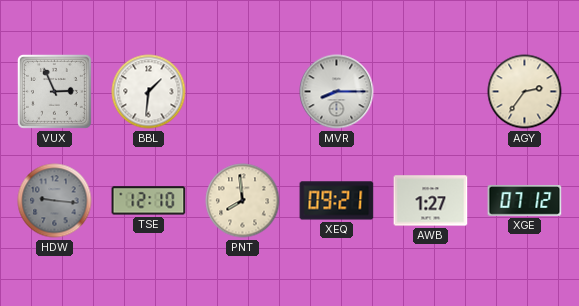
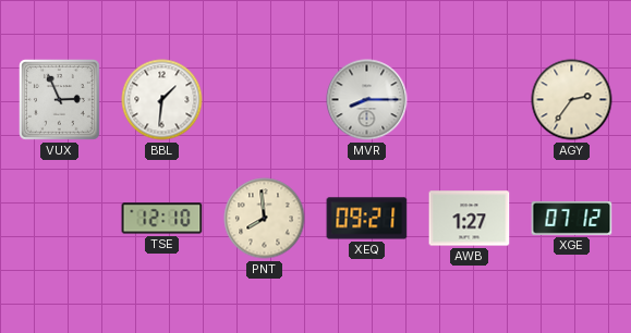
HDW: 9:16 -> none (55, 201)
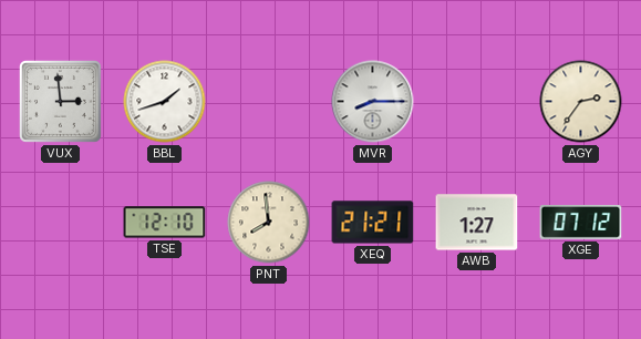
VUX: 2:56 -> 2:59 (60, 101)
BBL: 1:31 -> 1:42 (165, 102)
XEQ: 09:21 -> 21:21 (373, 223)
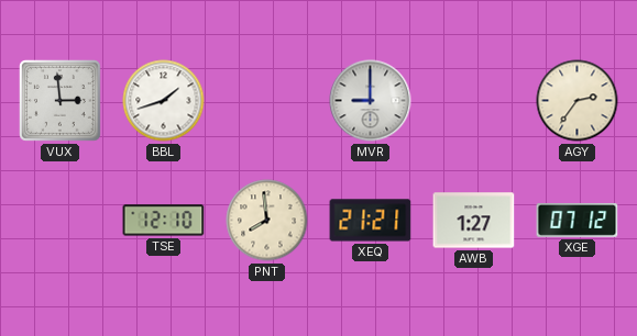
MVR: 8:15 -> 9:00 (371, 101)
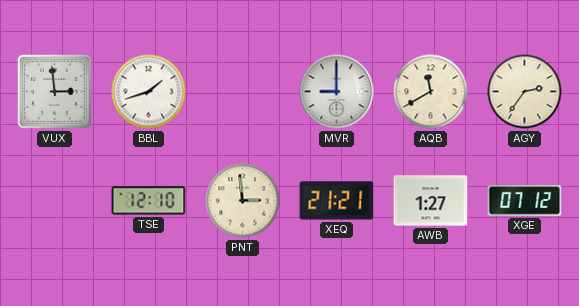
AQB: none -> 11:40 (431, 92)
PNT: 7:59 -> 2:59 (243, 201)
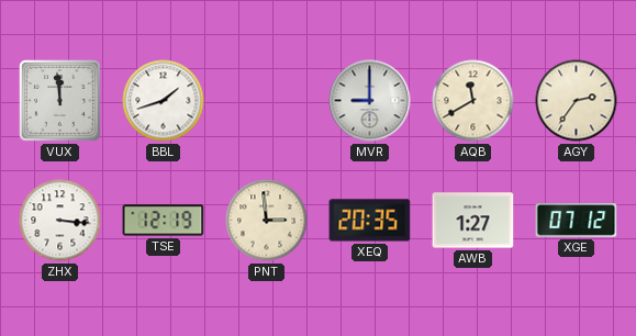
VUX: 2:59 -> 11:59 (59, 100)
ZHX: none -> 3:16 (60, 221)
TSE: 12:10 -> 12:19 (164, 221)
XEQ: 21:21 -> 20:35 (370, 221)
